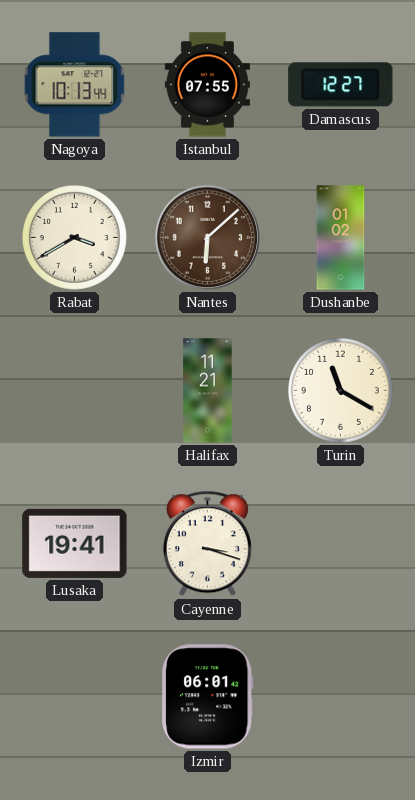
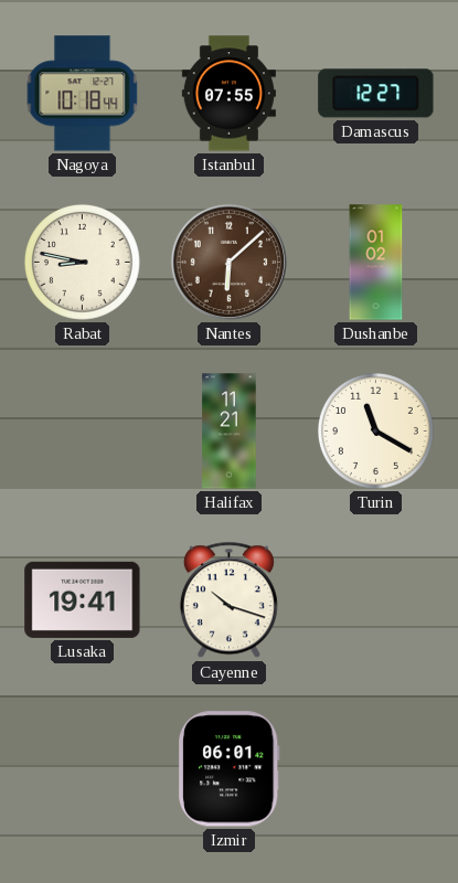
Nagoya: 10:13 -> 10:18 (83, 94)
Rabat: 3:40 -> 8:47 (82, 262)
Cayenne: 3:18 -> 10:18 (228, 600)
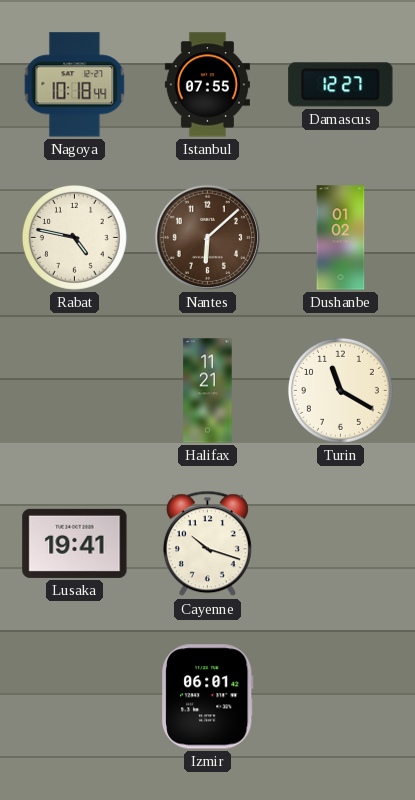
Rabat: 8:47 -> 4:47 (74, 237)
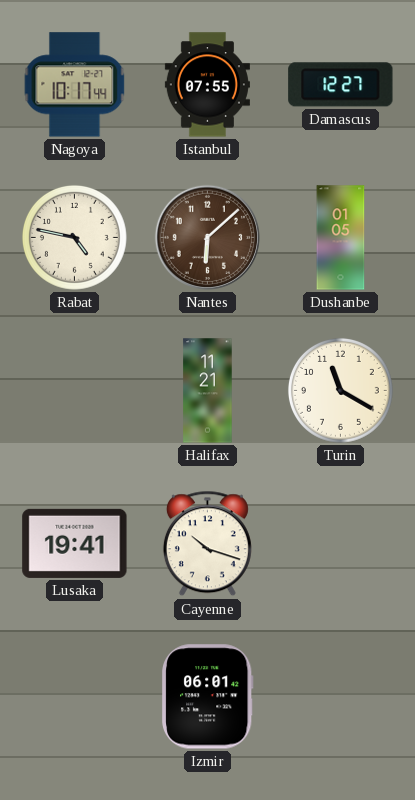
Nagoya: 10:18 -> 10:17 (75, 85)
Dushanbe: 01:02 -> 01:05 (341, 238)
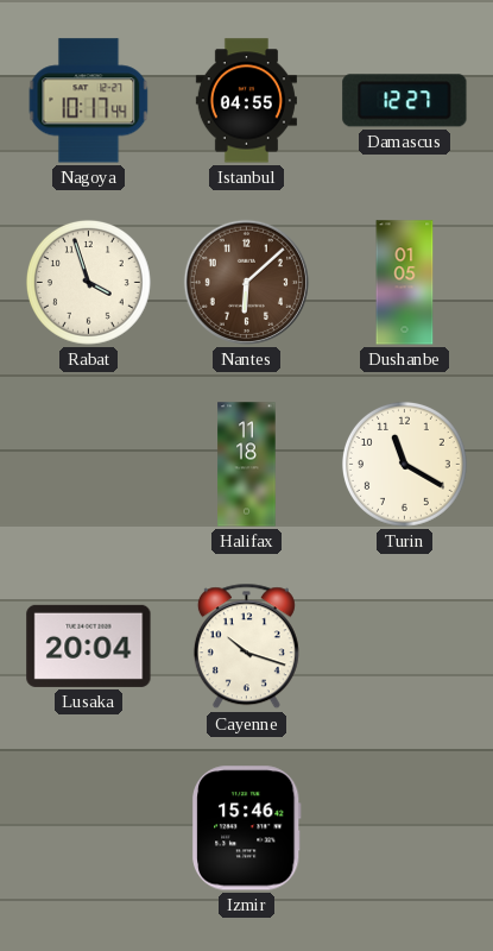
Istanbul: 07:55 -> 04:55 (246, 101)
Rabat: 4:47 -> 3:57 (88, 282)
Halifax: 11:21 -> 11:18 (247, 465)
Lusaka: 19:41 -> 20:04 (89, 645)
Izmir: 06:01 -> 15:46 (247, 829)
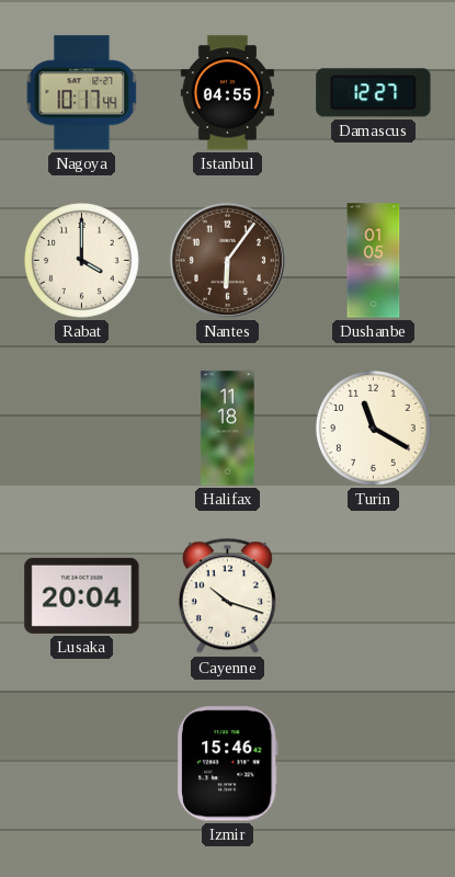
Rabat: 3:57 -> 4:00 (81, 260)
Nantes: 6:08 -> 6:06 (227, 260)
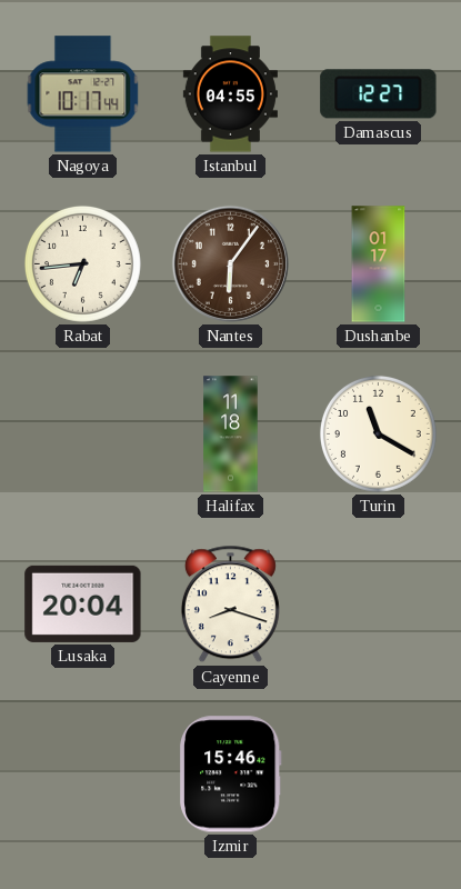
Rabat: 4:00 -> 6:44 (82, 263)
Dushanbe: 01:05 -> 01:17 (379, 264)
Cayenne: 10:18 -> 8:18 (230, 605)
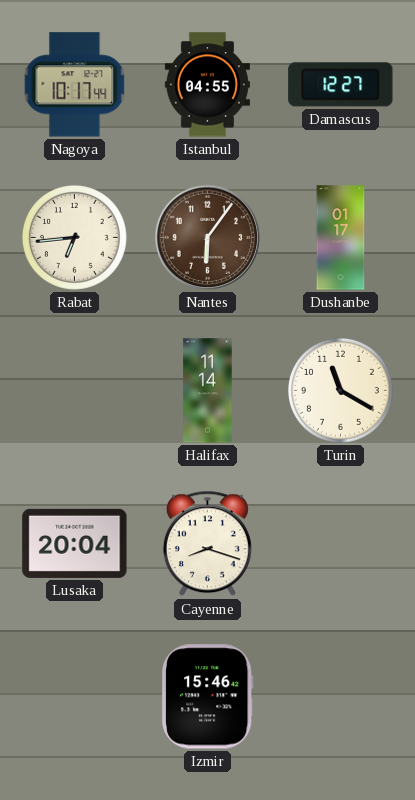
Halifax: 11:18 -> 11:14 (208, 391)
